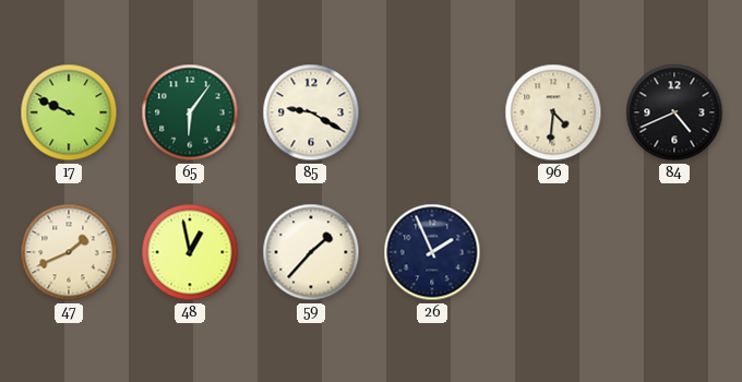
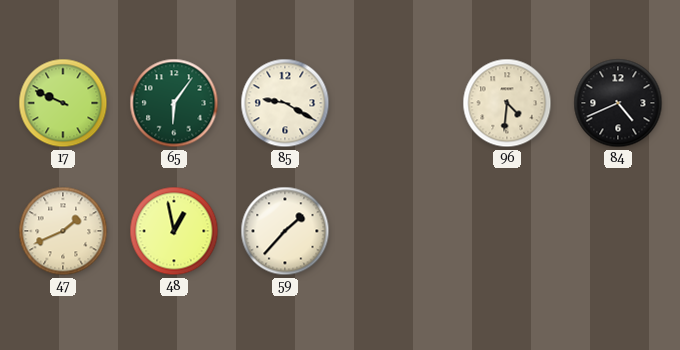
26: 1:56 -> none (432, 252)
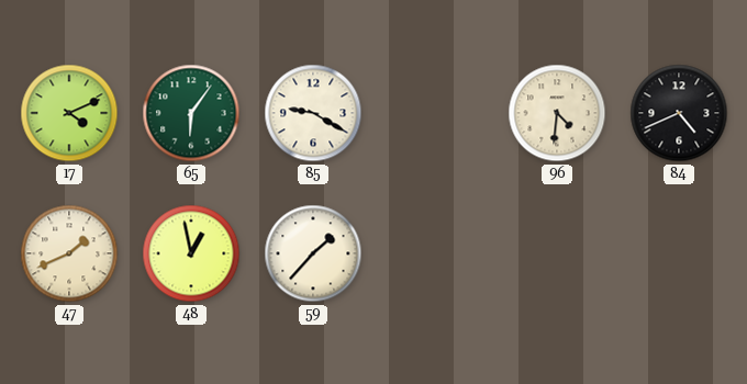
17: 9:49 -> 4:11 (69, 113)
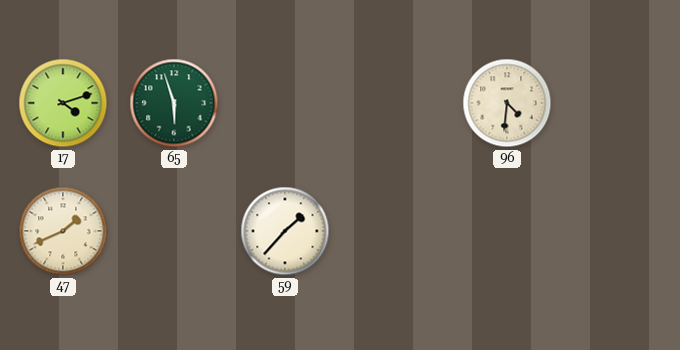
17: 4:11 -> 4:12 (63, 103)
65: 6:06 -> 5:57 (174, 103)
85: 9:20 -> none (313, 113)
84: 4:41 -> none (679, 113)
48: 12:58 -> none (191, 253)
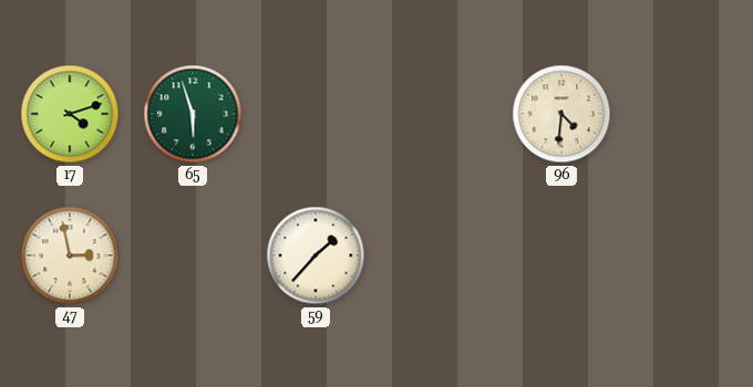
47: 1:41 -> 2:58 (70, 255)
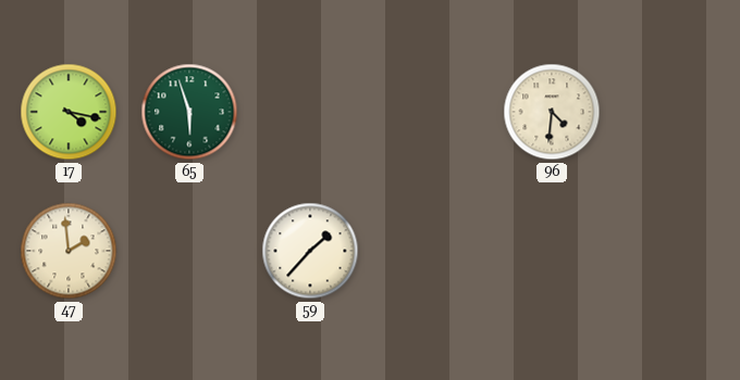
17: 4:12 -> 4:17 (69, 112)
47: 2:58 -> 1:59 (69, 251)
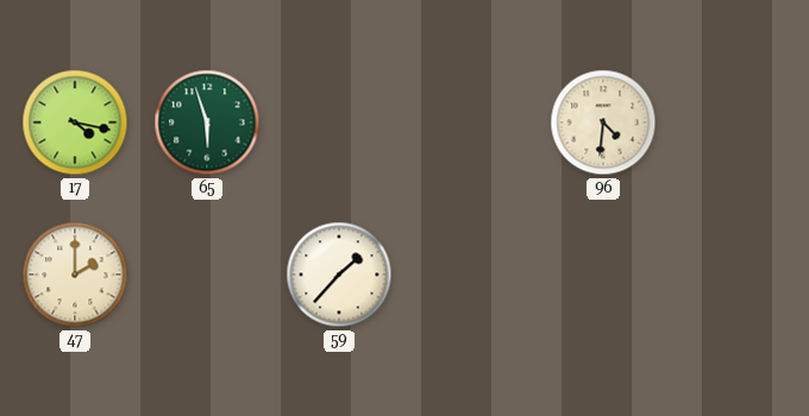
47: 1:59 -> 2:00 (75, 275)
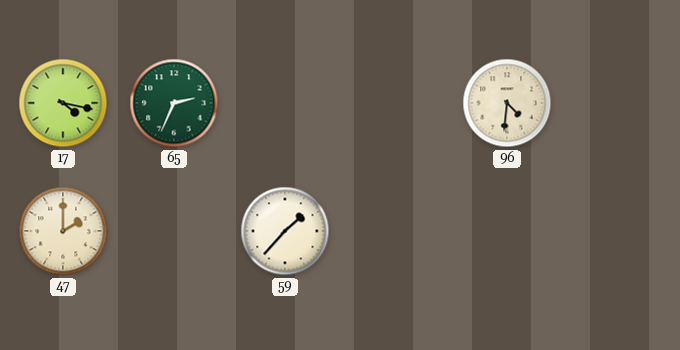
65: 5:57 -> 2:34 (174, 103)
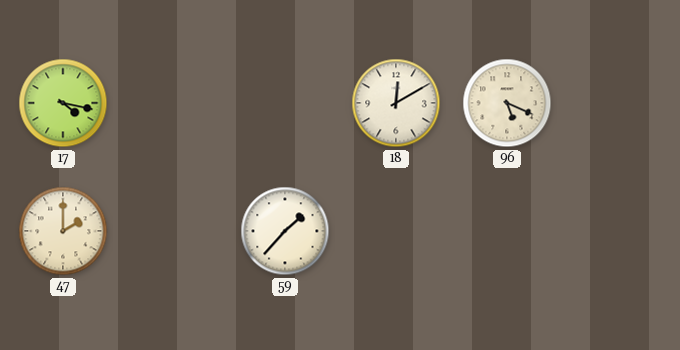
65: 2:34 -> none (174, 103)
18: none -> 12:10 (396, 103)
96: 4:31 -> 5:19 (507, 103)
